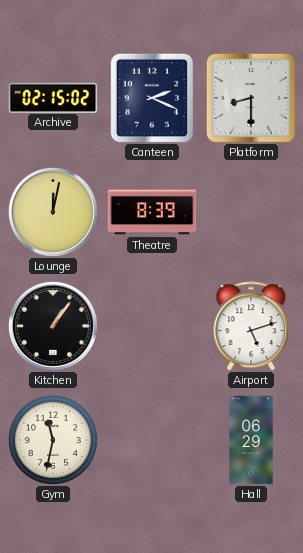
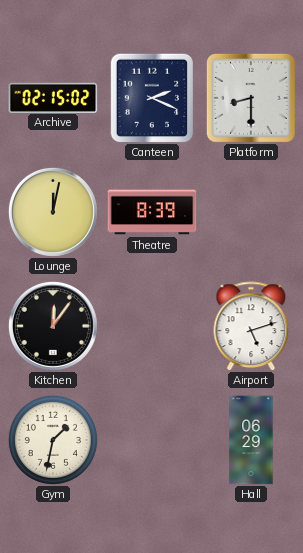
Kitchen: 1:06 -> 12:06 (53, 326)
Gym: 11:32 -> 1:32 (53, 440)
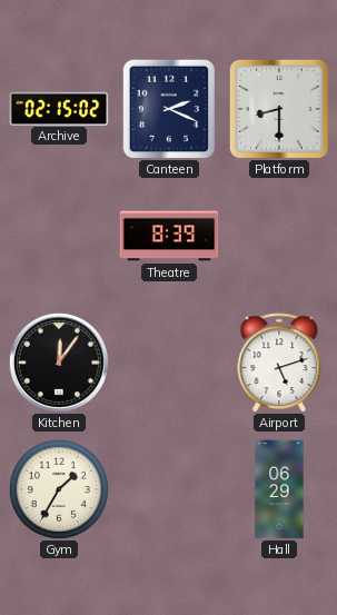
Lounge: 12:02 -> none (53, 212)
Gym: 1:32 -> 1:35 (59, 489)
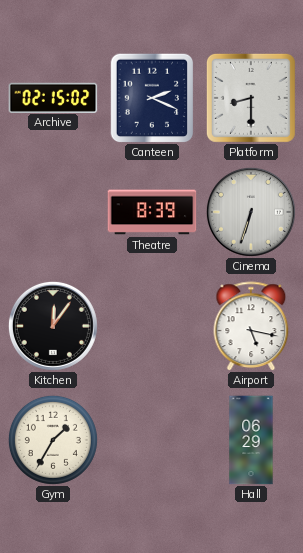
Cinema: none -> 6:33 (251, 212)
Airport: 5:12 -> 5:17 (251, 326)
